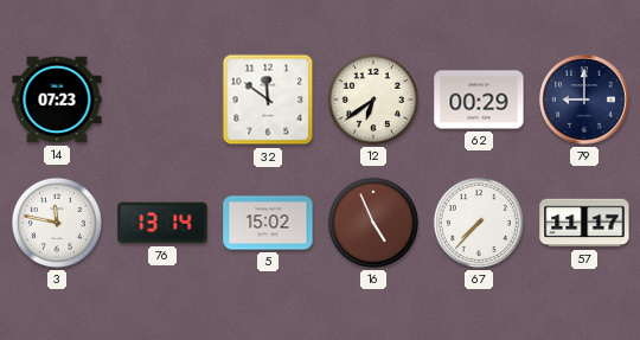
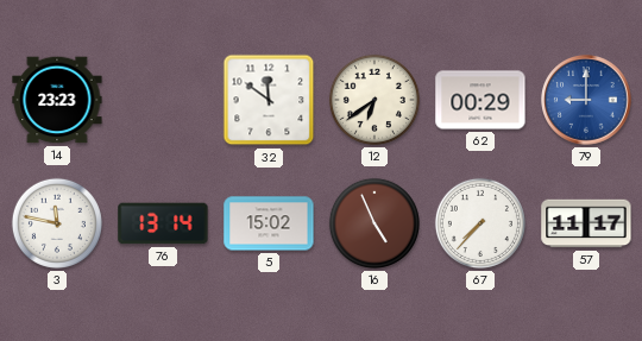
14: 07:23 -> 23:23 (57, 100)
79 dial: navy -> blue (586, 100)
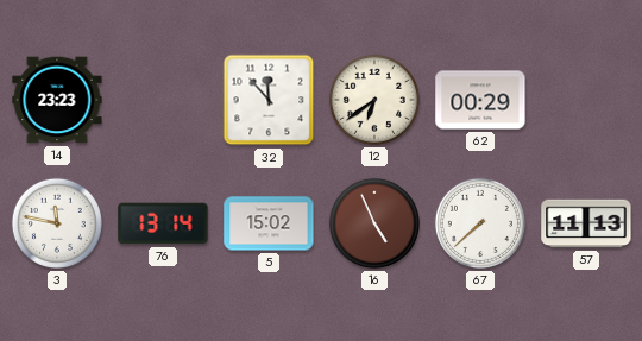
32: 11:51 -> 11:53 (269, 100)
79: 9:00 -> none (586, 100)
67: 7:37 -> 7:38 (480, 223)
57: 11:17 -> 11:13 (586, 223)
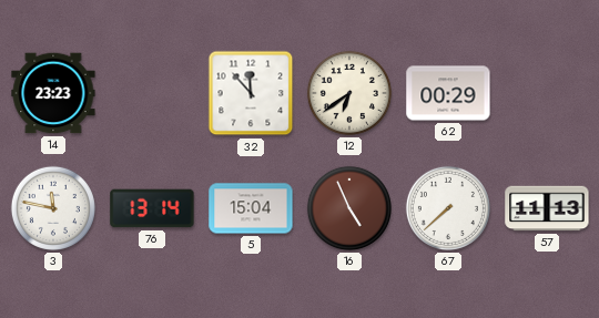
5: 15:02 -> 15:04 (251, 208)
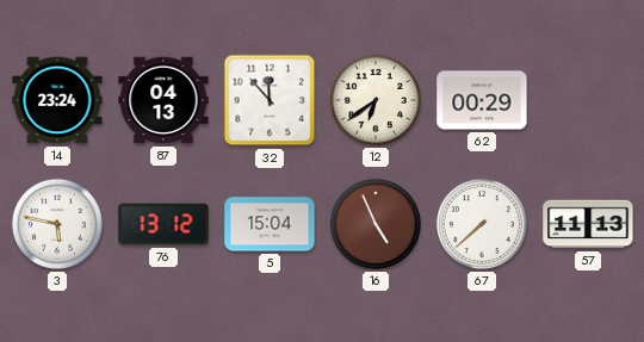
14: 23:23 -> 23:24 (57, 100)
87: none -> 04:13 (163, 100)
3: 11:47 -> 5:47 (57, 224)
76: 13:14 -> 13:12 (163, 224)
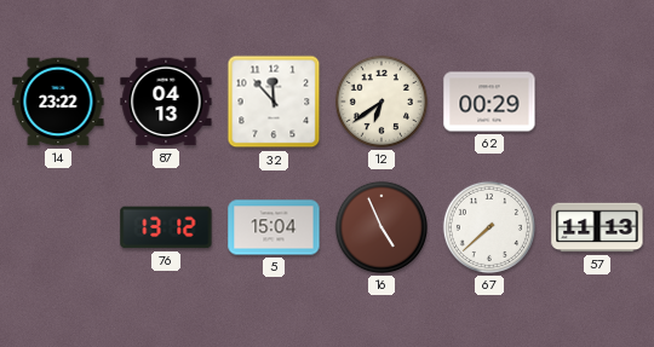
14: 23:24 -> 23:22 (58, 102)
3: 5:47 -> none (57, 224)
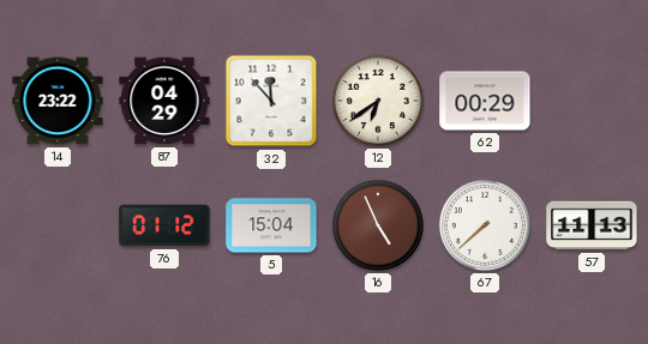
87: 04:13 -> 04:29 (164, 101)
76: 13:12 -> 01:12 (164, 225)
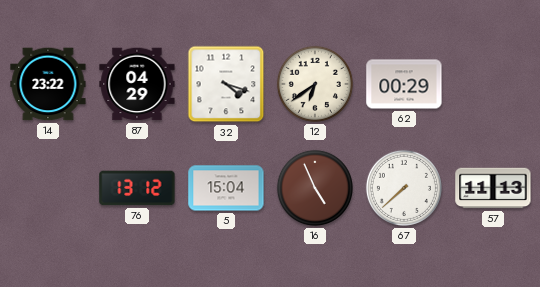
32: 11:53 -> 4:18 (226, 84)
76: 01:12 -> 13:12 (137, 188)
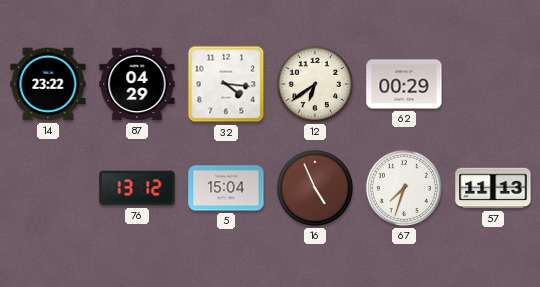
32: 4:18 -> 4:16 (226, 84)
67: 7:38 -> 7:33 (404, 188)
